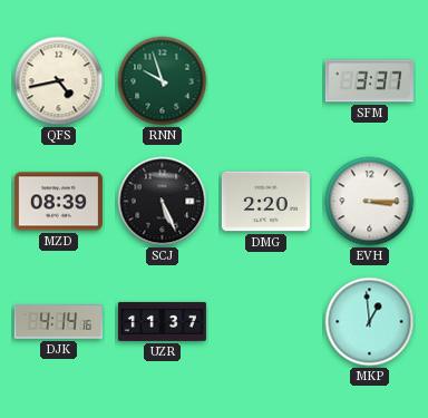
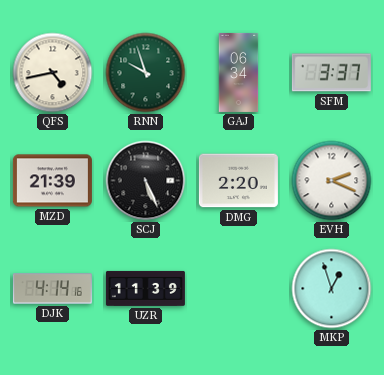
GAJ: none -> 06:34 (239, 72)
MZD: 08:39 -> 21:39 (52, 181)
EVH: 3:15 -> 2:19 (332, 181)
UZR: 11:37 -> 11:39 (145, 288)
MKP: 12:59 -> 12:57 (332, 289)
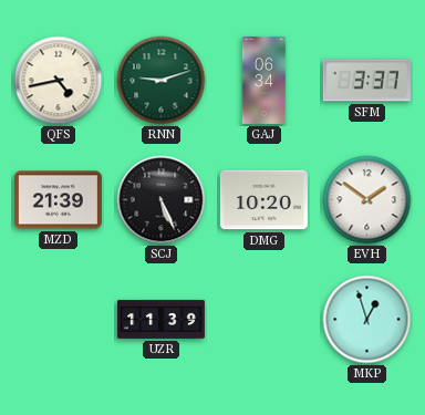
RNN: 9:57 -> 9:12 (162, 81)
DMG: 2:20 -> 10:20 (263, 200)
EVH: 2:19 -> 1:51 (367, 200)
DJK: 4:14 -> none (52, 289)
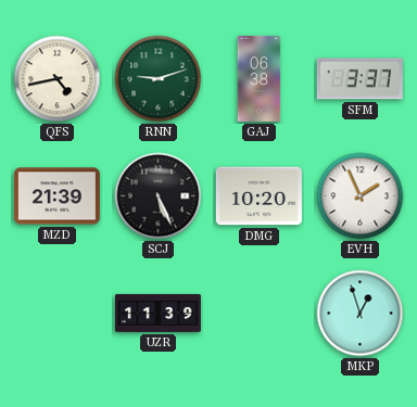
GAJ: 06:34 -> 06:38 (260, 78)
EVH: 1:51 -> 1:56 (361, 196)
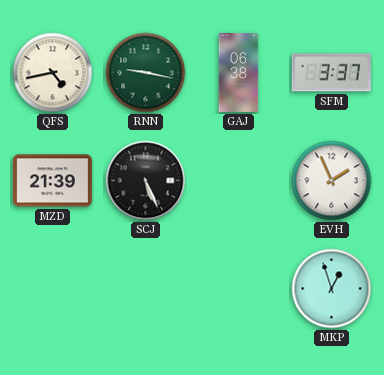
RNN: 9:12 -> 9:17 (146, 73)
DMG: 10:20 -> none (258, 196)
UZR: 11:39 -> none (157, 313)
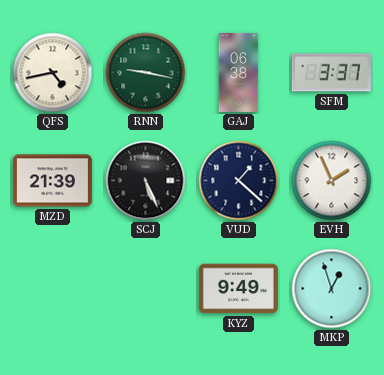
VUD: none -> 1:22 (239, 181)
KYZ: none -> 9:49 (238, 289)
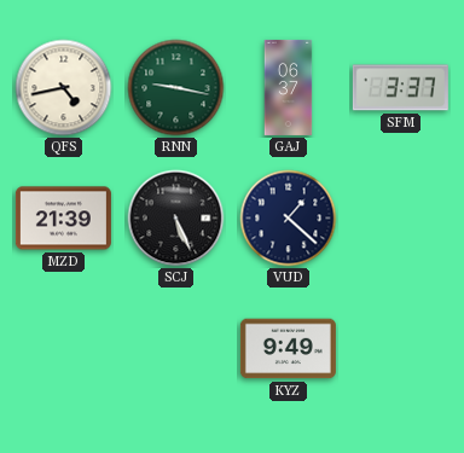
GAJ: 06:38 -> 06:37 (289, 87)
EVH: 1:56 -> none (332, 181)
MKP: 12:57 -> none (332, 289)
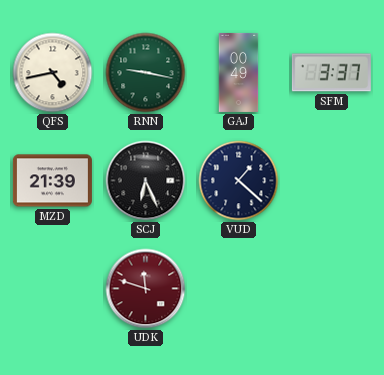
GAJ: 06:37 -> 00:49 (239, 72)
SCJ: 5:26 -> 6:26 (146, 181)
UDK: none -> 11:48 (146, 289)
KYZ: 9:49 -> none (288, 349)
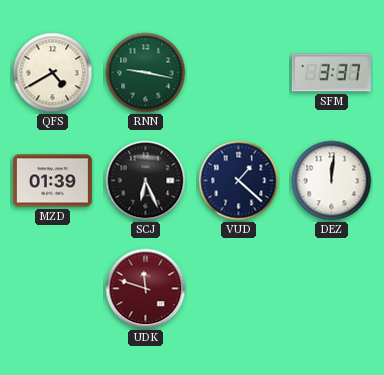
QFS: 4:43 -> 4:40 (53, 73)
GAJ: 00:49 -> none (239, 72)
MZD: 21:39 -> 01:39 (52, 181)
DEZ: none -> 12:01 (332, 181)
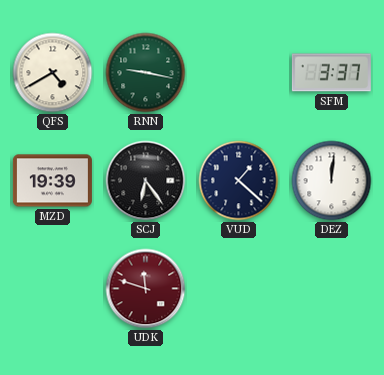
MZD: 01:39 -> 19:39 (52, 181)
SCJ: 6:26 -> 6:24 (146, 181)
